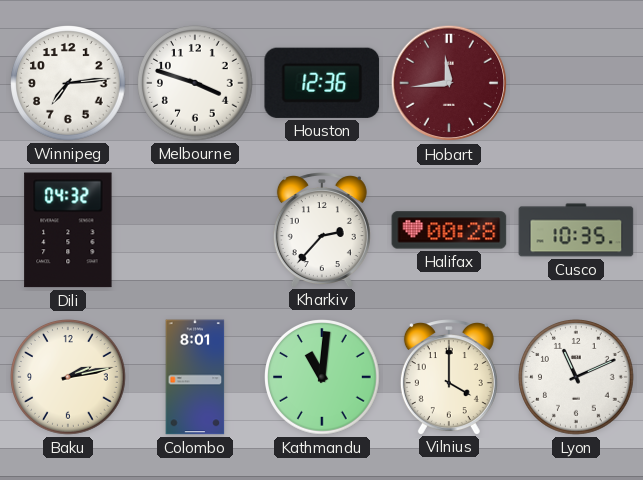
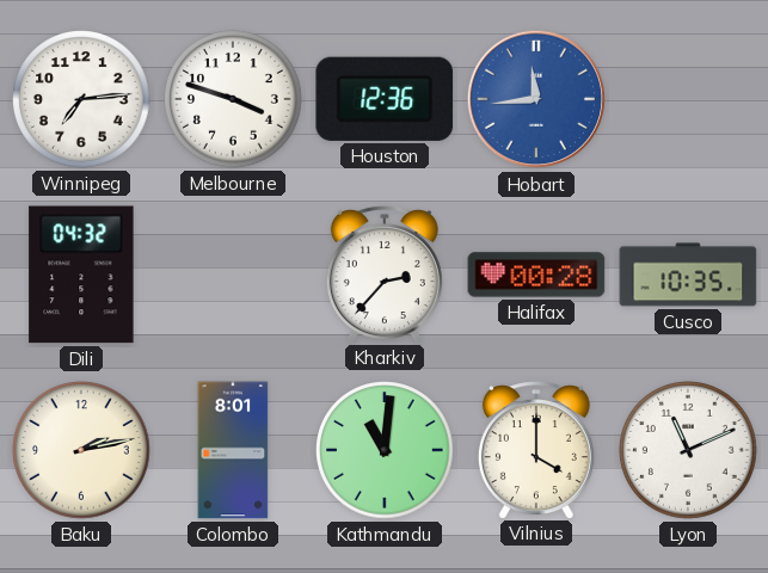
Hobart dial: burgundy -> blue (536, 99)
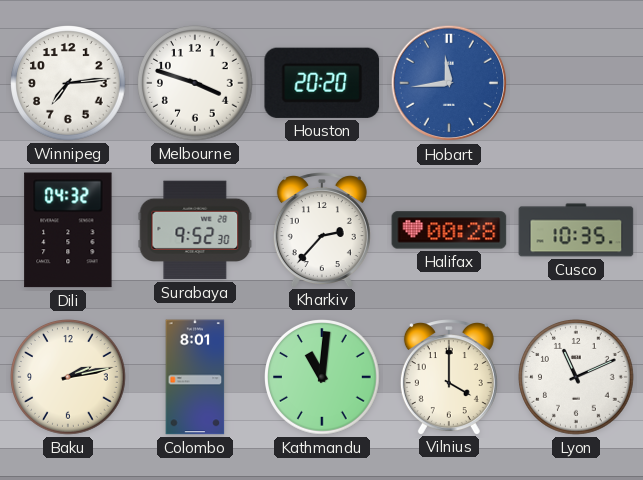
Houston: 12:36 -> 20:20 (322, 83)
Surabaya: none -> 9:52 (195, 230)
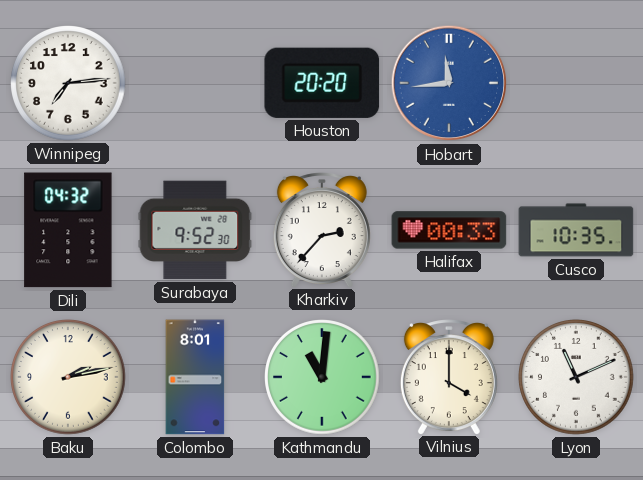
Melbourne: 3:48 -> none (196, 84)
Halifax: 00:28 -> 00:33 (449, 230)
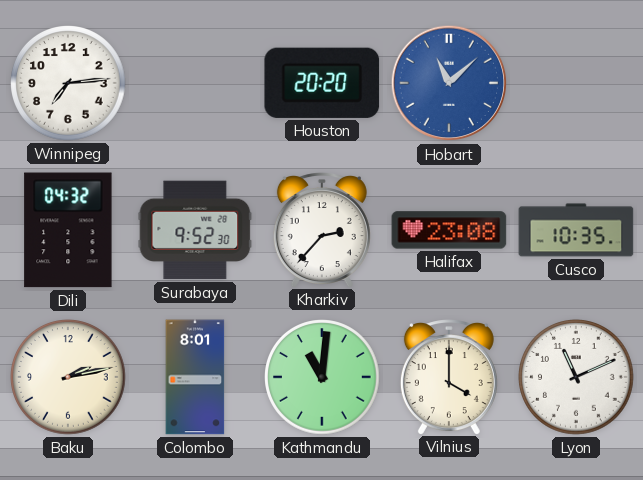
Hobart: 11:44 -> 11:08 (449, 83)
Halifax: 00:33 -> 23:08 (449, 230)
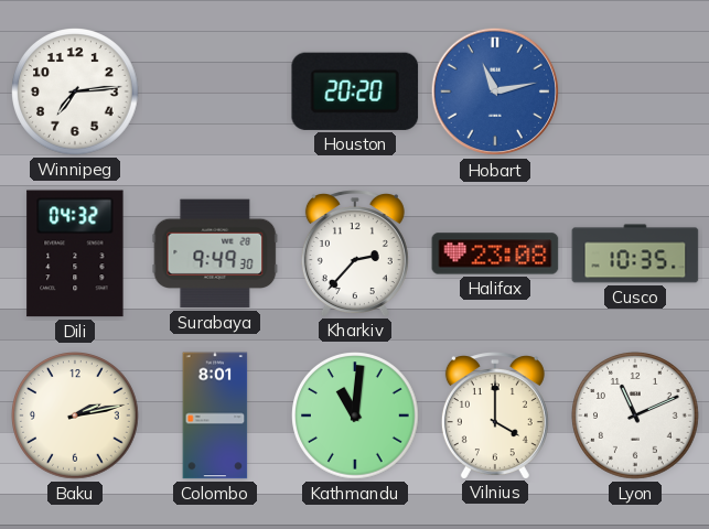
Hobart: 11:08 -> 11:13 (495, 91)
Surabaya: 9:52 -> 9:49 (215, 253)
